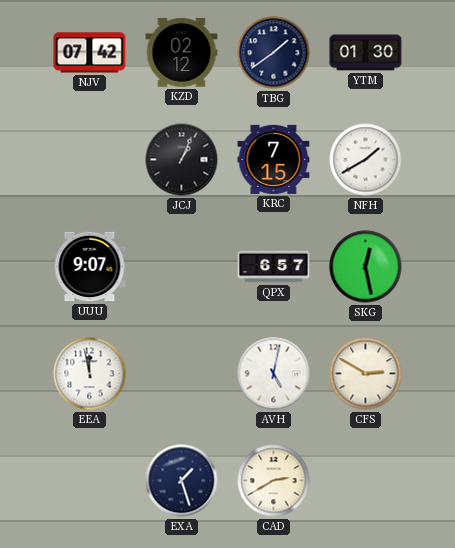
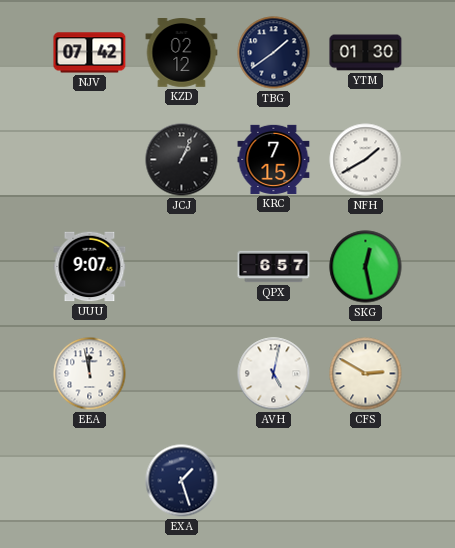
CAD: 2:40 -> none (274, 481)
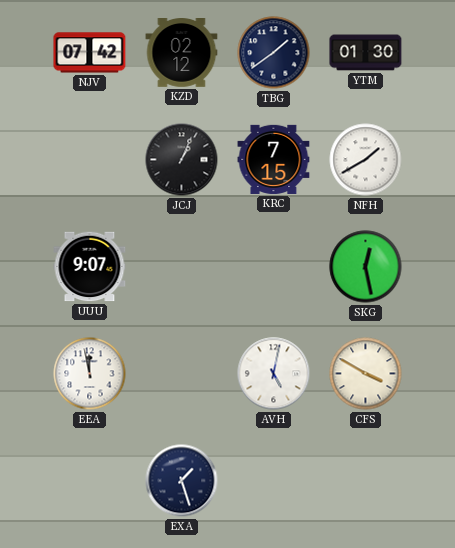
QPX: 6:57 -> none (274, 267)
CFS: 2:50 -> 3:50 (366, 374)
